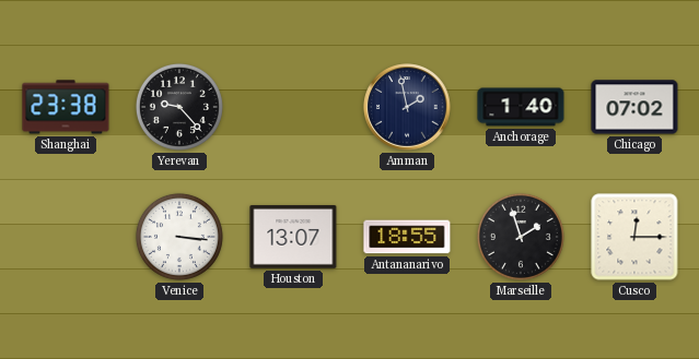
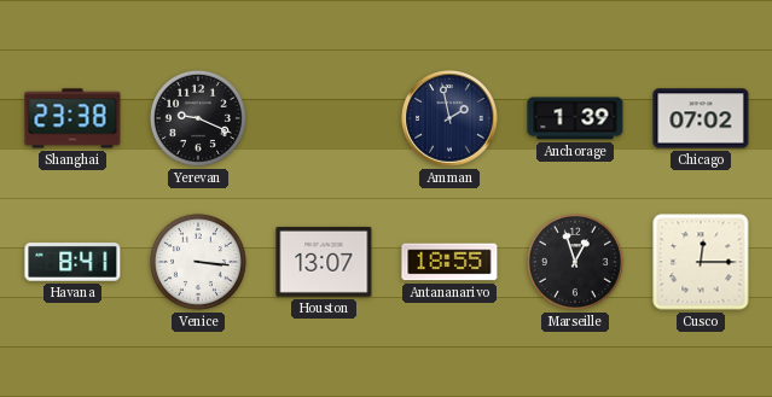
Yerevan: 9:23 -> 9:19 (198, 118)
Anchorage: 1:40 -> 1:39 (575, 118)
Havana: none -> 8:41 (72, 262)
Marseille: 1:57 -> 12:57 (575, 262)
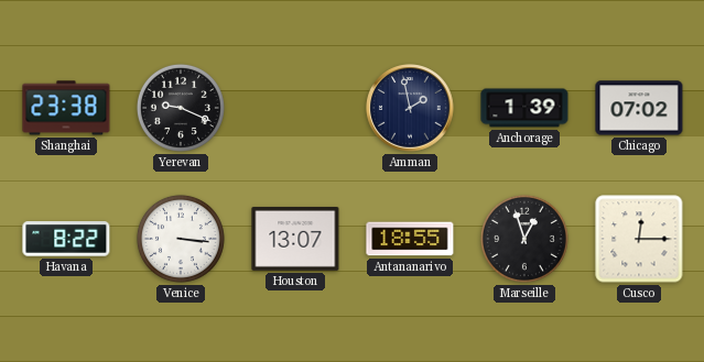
Havana: 8:41 -> 8:22 (66, 239)
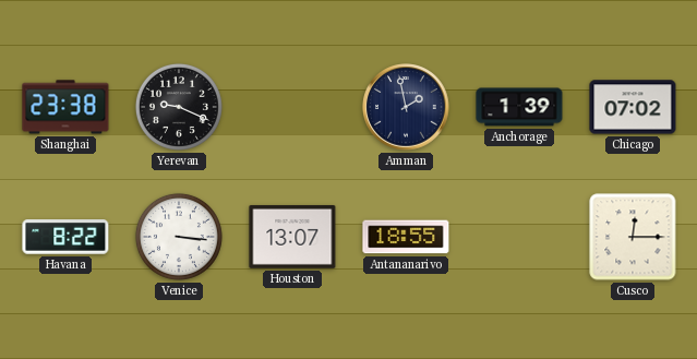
Marseille: 12:57 -> none (524, 239)
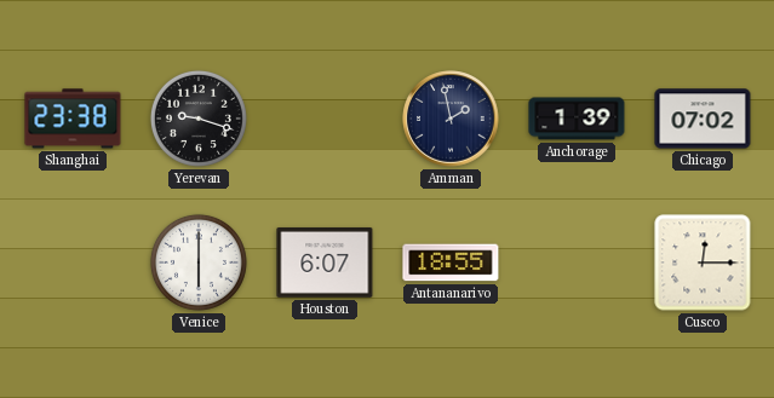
Yerevan: 9:19 -> 9:18 (199, 119)
Havana: 8:22 -> none (65, 237)
Venice: 3:16 -> 6:00 (199, 263)
Houston: 13:07 -> 6:07 (325, 263)
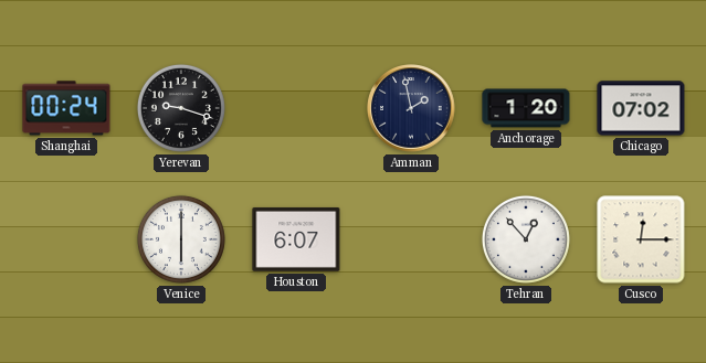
Shanghai: 23:38 -> 00:24 (66, 108)
Anchorage: 1:39 -> 1:20 (526, 108)
Antananarivo: 18:55 -> none (451, 263)
Tehran: none -> 12:53 (526, 239)
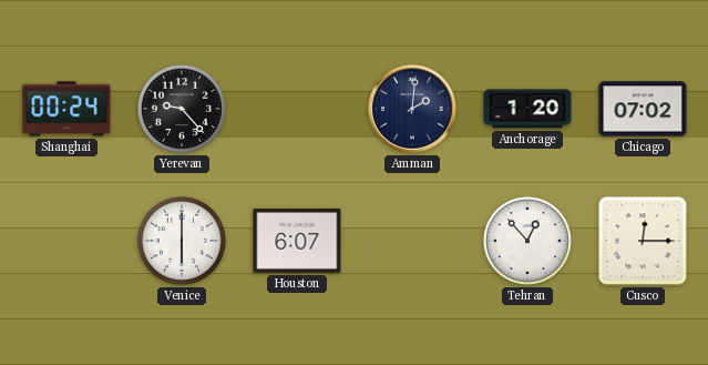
Yerevan: 9:18 -> 9:23 (182, 109)
Amman: 1:58 -> 2:01 (412, 109)
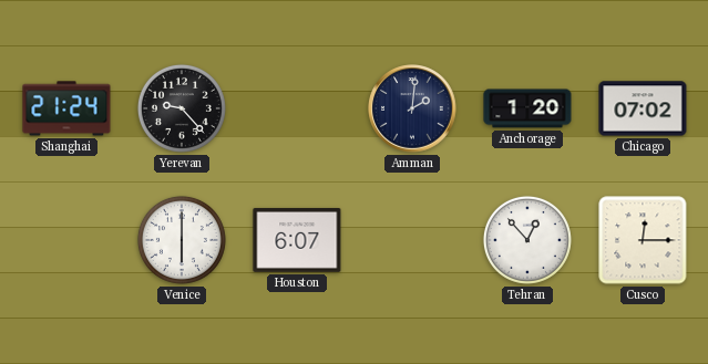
Shanghai: 00:24 -> 21:24 (66, 108)
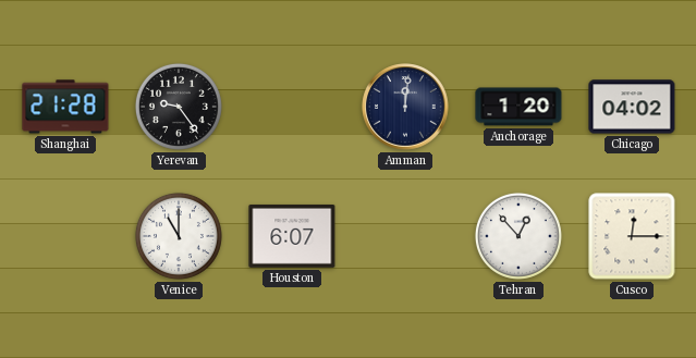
Shanghai: 21:24 -> 21:28 (65, 107)
Yerevan: 9:23 -> 9:24 (179, 107)
Amman: 2:01 -> 12:01 (405, 107)
Chicago: 07:02 -> 04:02 (632, 107)
Venice: 6:00 -> 11:00 (179, 236)
